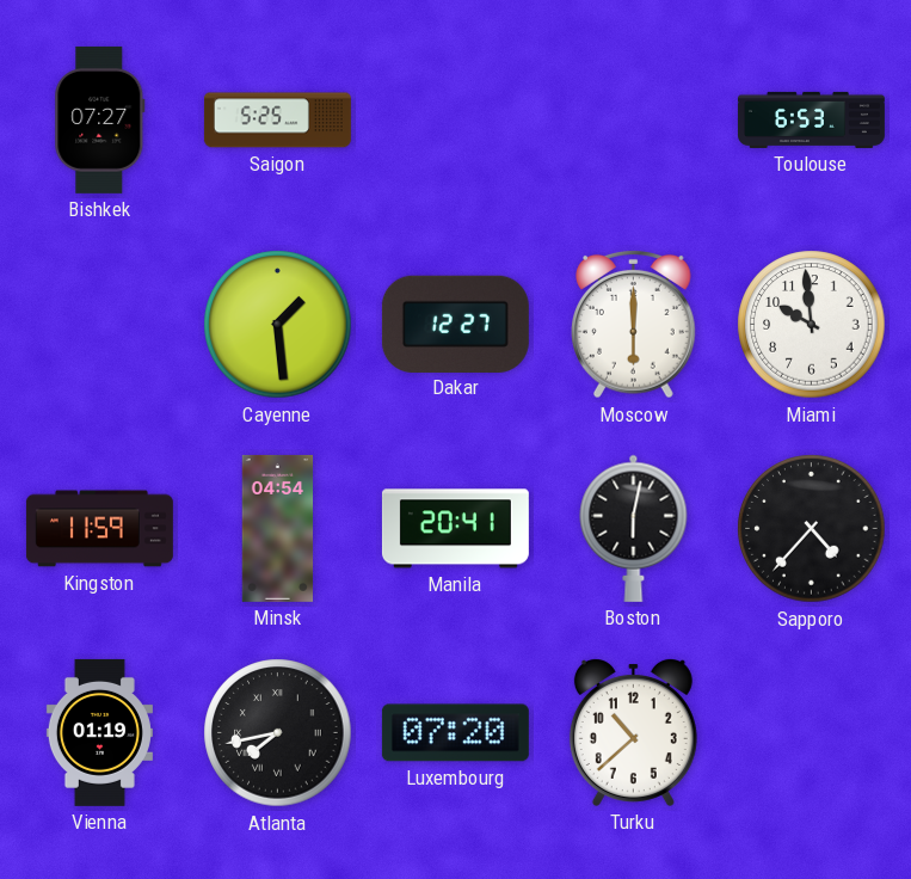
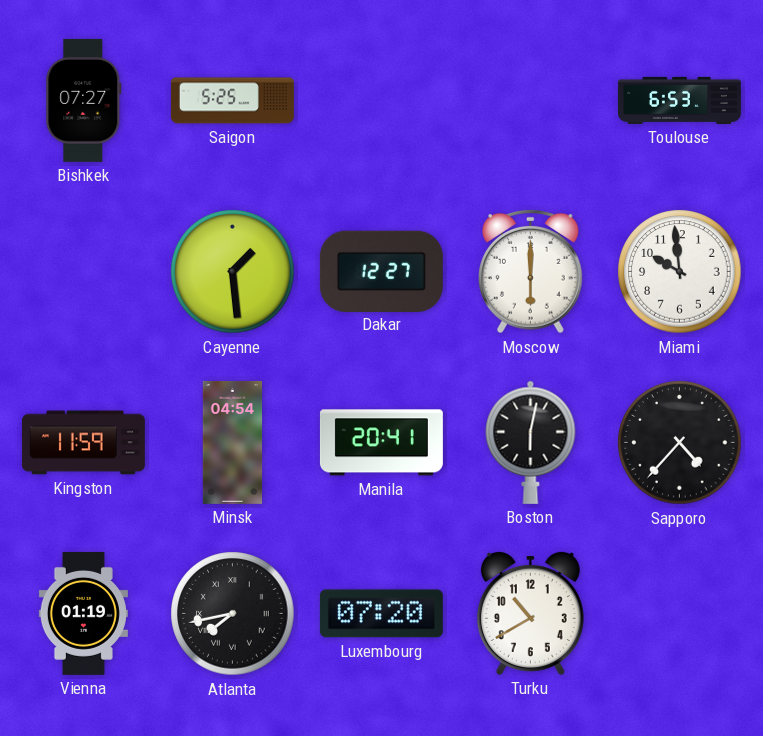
Turku: 10:38 -> 10:40 (530, 614)
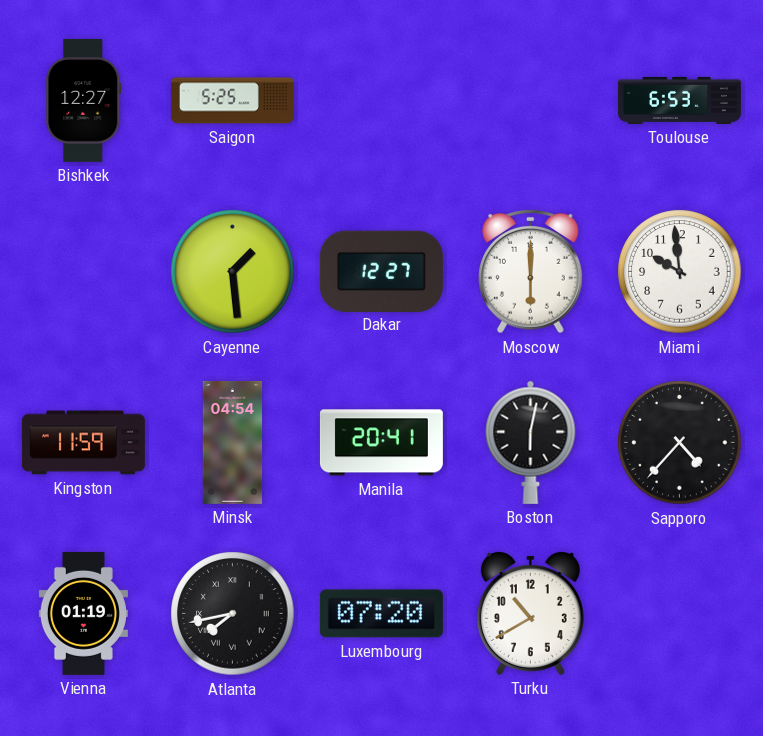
Bishkek: 07:27 -> 12:27 (84, 100)
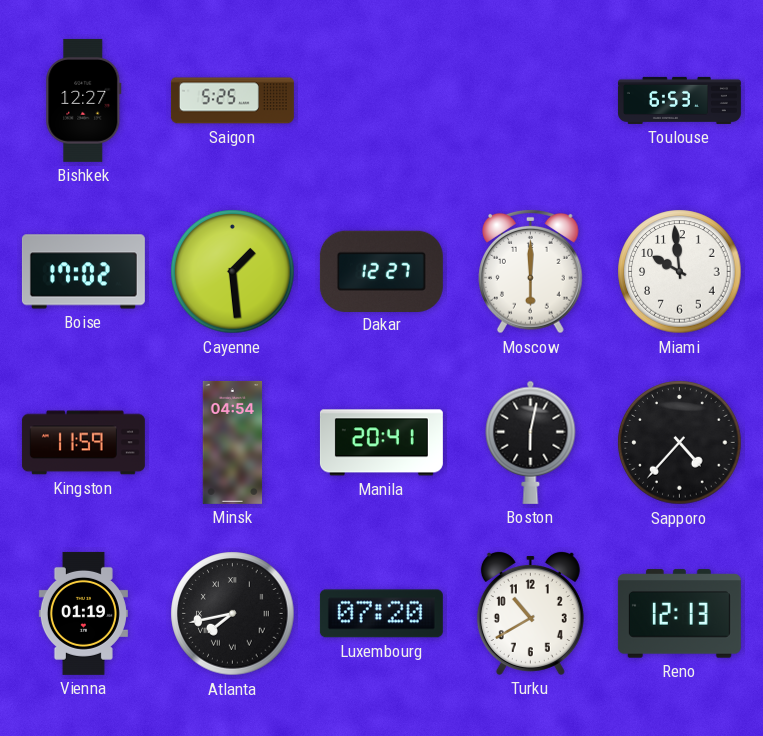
Boise: none -> 17:02 (83, 272)
Reno: none -> 12:13 (679, 614)
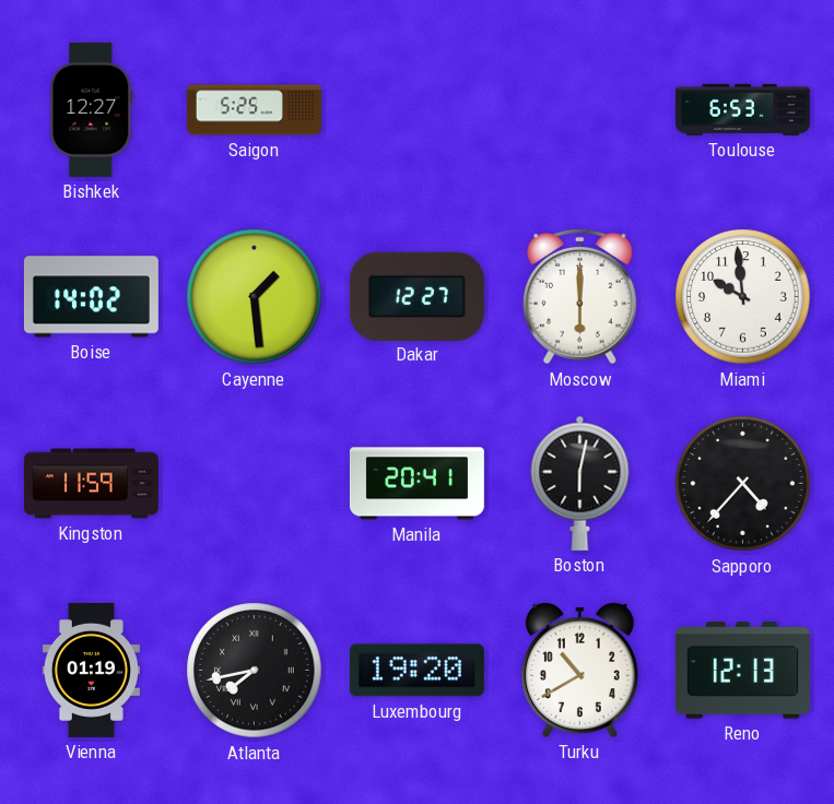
Boise: 17:02 -> 14:02 (91, 297)
Minsk: 04:54 -> none (233, 442)
Luxembourg: 07:20 -> 19:20 (416, 671)
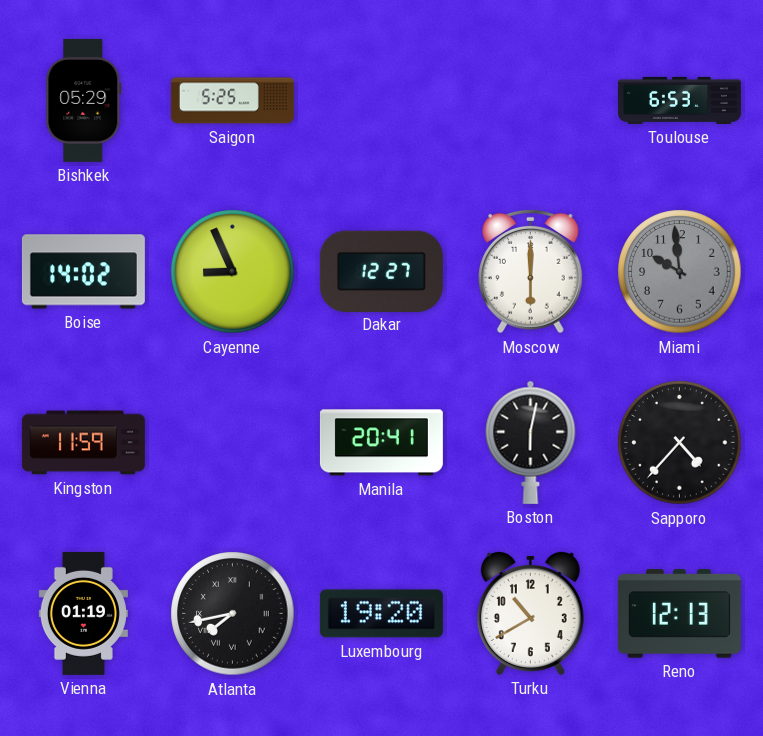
Bishkek: 12:27 -> 05:29 (84, 100)
Cayenne: 1:29 -> 8:56 (233, 272)
Miami dial: white -> grey (680, 272)
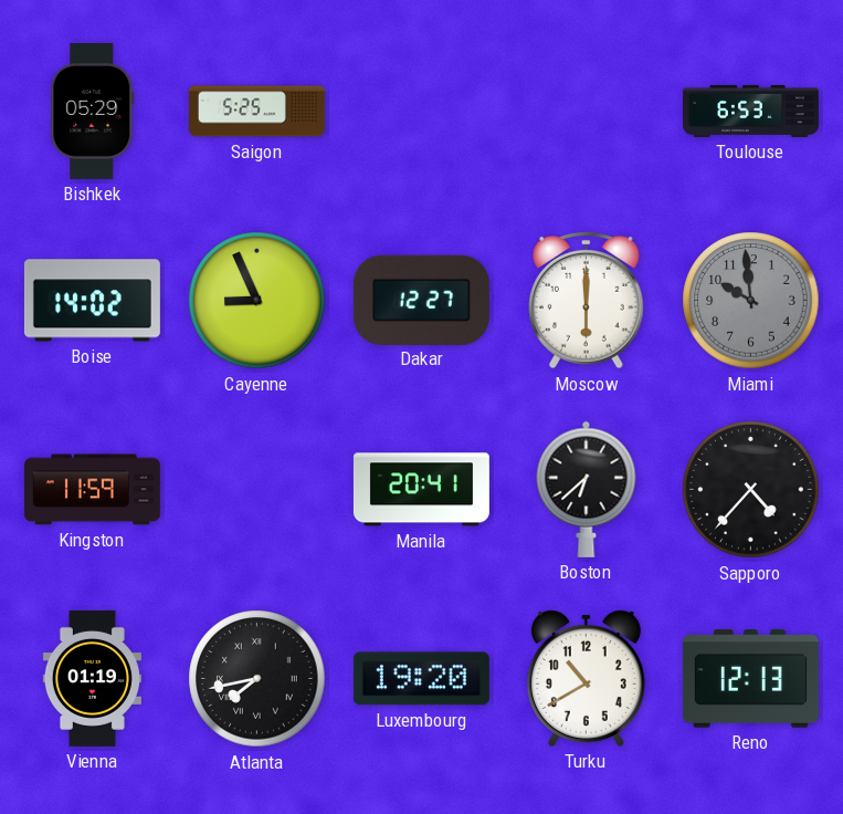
Boston: 6:02 -> 6:38 (587, 489)
